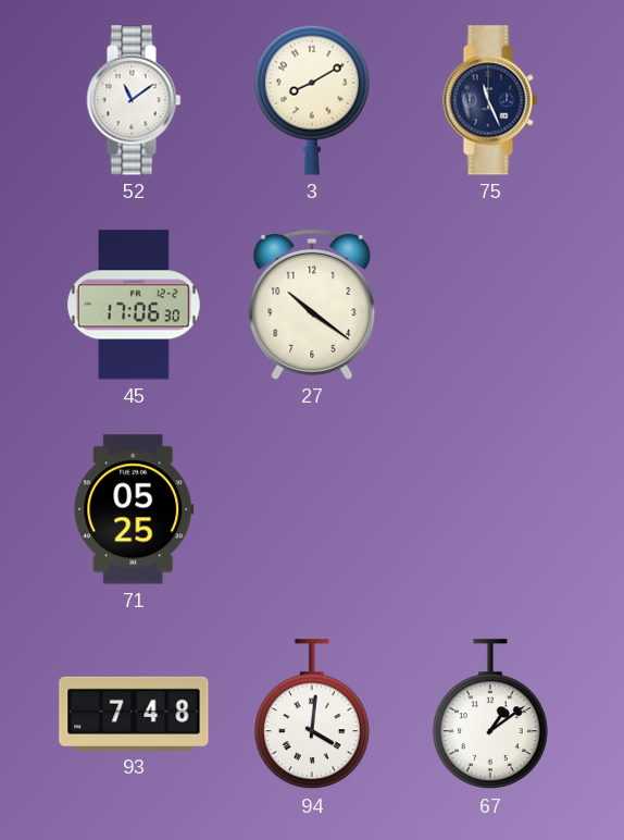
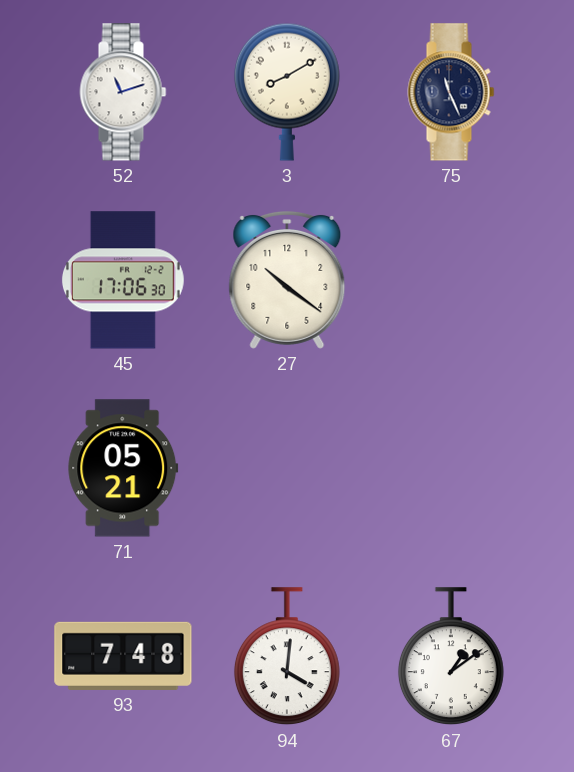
52: 11:09 -> 11:12 (123, 92)
71: 05:25 -> 05:21 (123, 468)
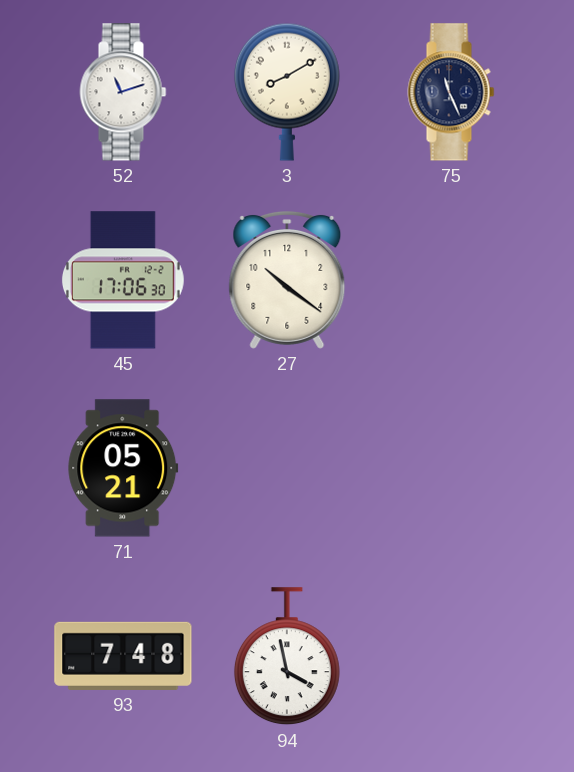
94: 4:01 -> 3:58 (287, 657)
67: 1:09 -> none (451, 657)
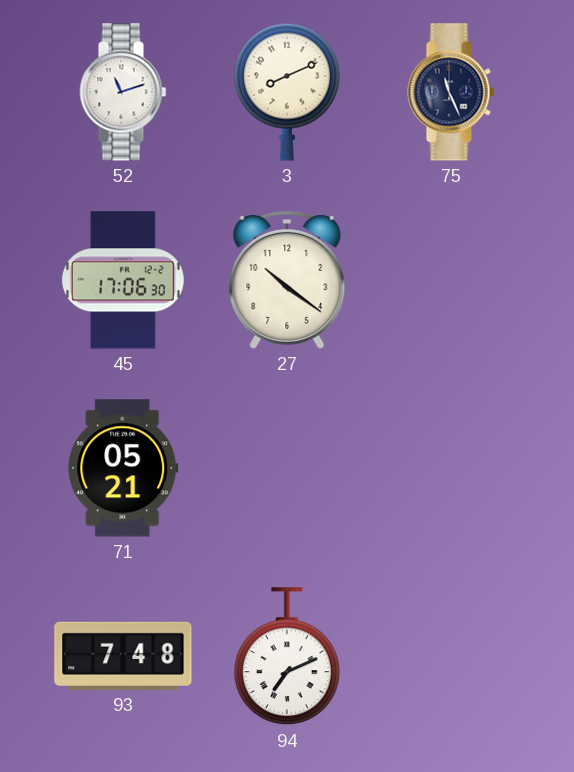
3: 8:10 -> 8:11 (287, 92)
94: 3:58 -> 7:11 (287, 657)
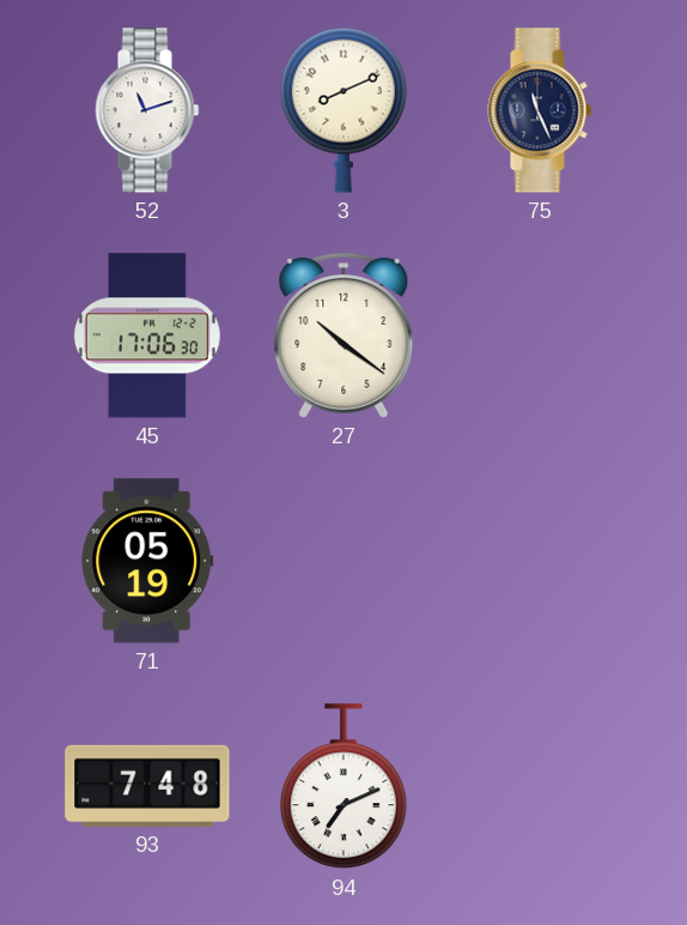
71: 05:21 -> 05:19 (147, 561)
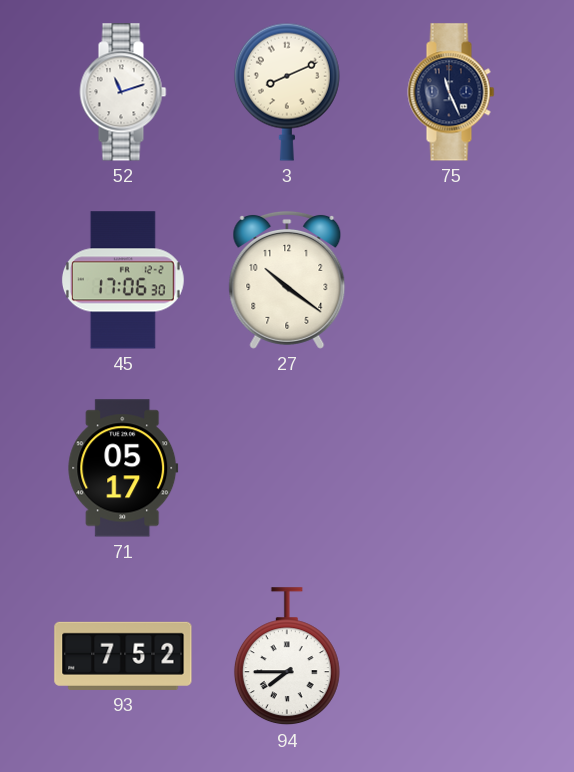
71: 05:19 -> 05:17 (123, 468)
93: 7:48 -> 7:52 (123, 656)
94: 7:11 -> 7:45 (287, 657)
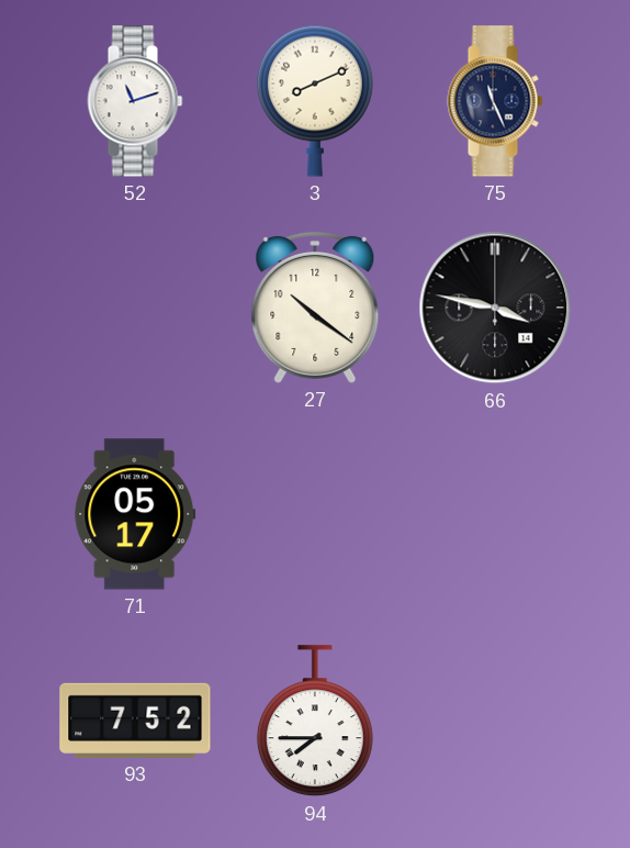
45: 17:06 -> none (123, 280)
66: none -> 3:47 (495, 308)
